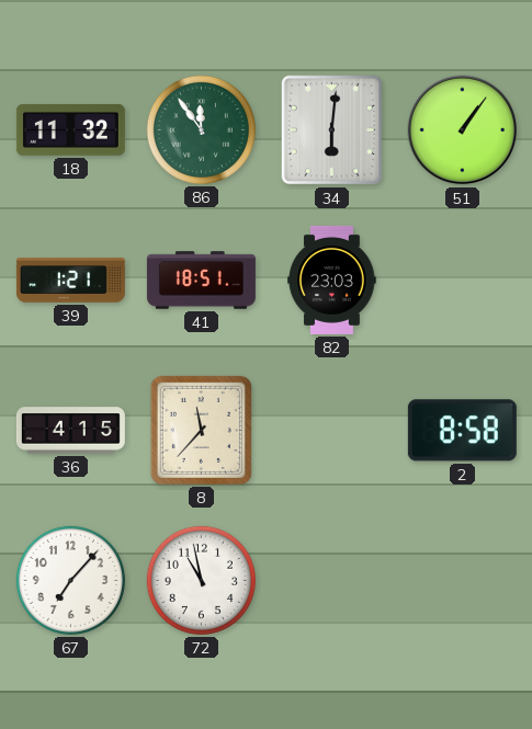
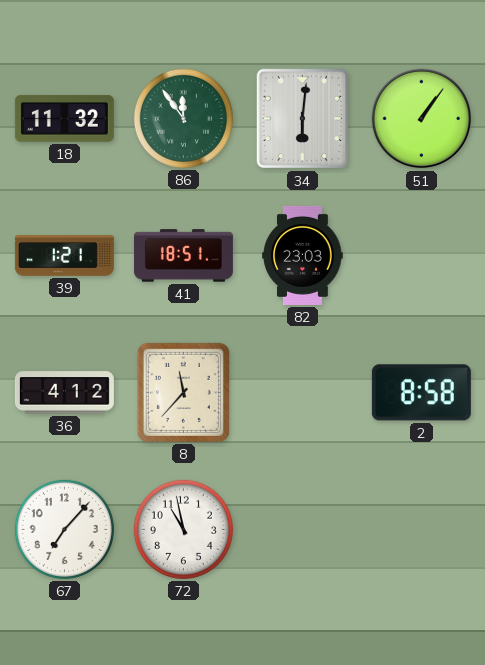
36: 4:15 -> 4:12 (64, 393)
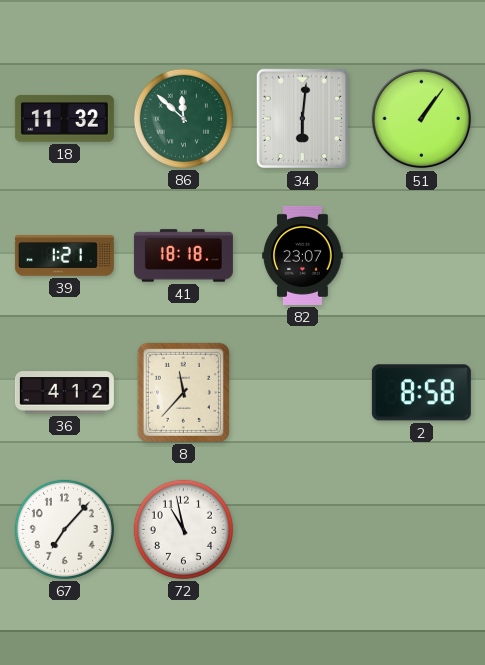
86: 11:54 -> 11:52 (183, 118)
41: 18:51 -> 18:18 (183, 256)
82: 23:03 -> 23:07 (303, 255)
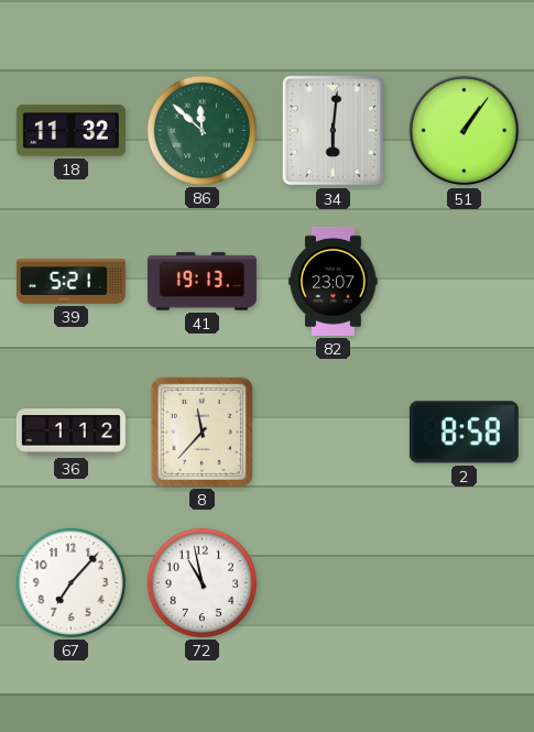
39: 1:21 -> 5:21 (70, 282)
41: 18:18 -> 19:13 (201, 282)
36: 4:12 -> 1:12 (70, 433)
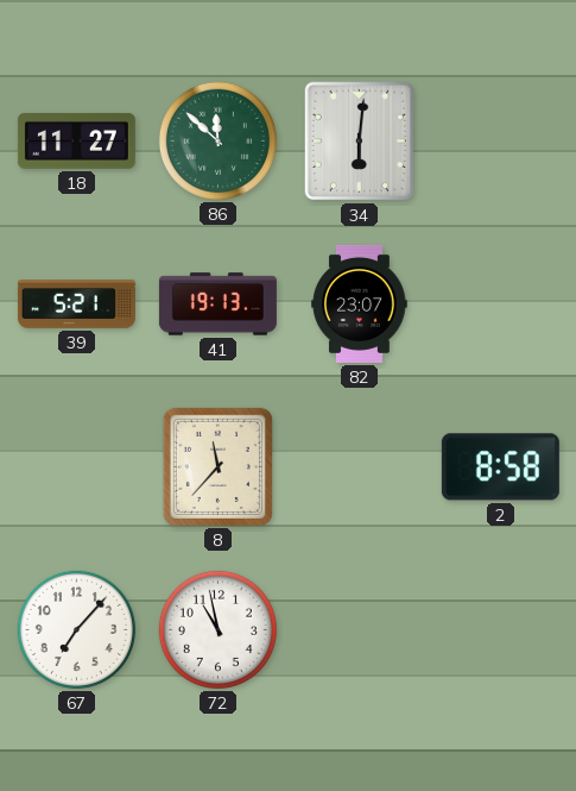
18: 11:32 -> 11:27 (76, 140)
51: 1:06 -> none (465, 131)
36: 1:12 -> none (70, 433)
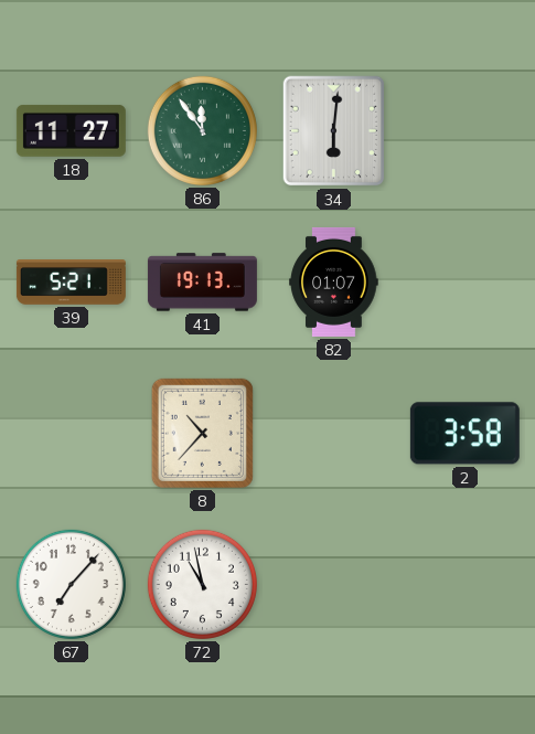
86: 11:52 -> 11:54 (202, 130)
82: 23:07 -> 01:07 (334, 281)
8: 11:37 -> 10:37 (202, 433)
2: 8:58 -> 3:58 (464, 434)
